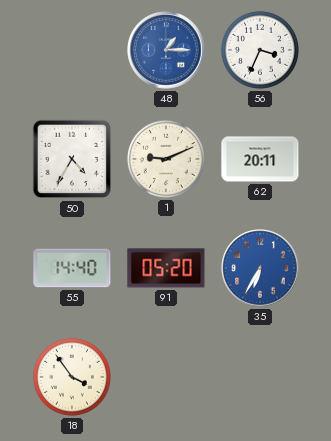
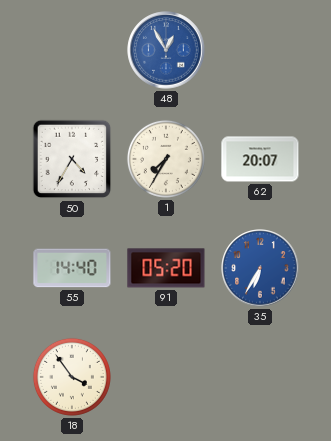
48: 1:15 -> 12:55 (166, 50)
56: 3:34 -> none (260, 50)
1: 9:11 -> 7:35 (166, 159)
62: 20:11 -> 20:07 (260, 159)
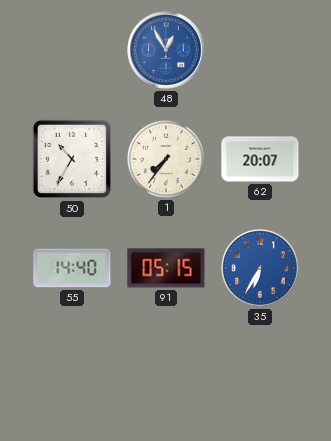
50: 4:35 -> 10:35 (72, 159)
1: 7:35 -> 7:36 (166, 159)
91: 05:20 -> 05:15 (166, 268)
18: 3:54 -> none (72, 377)
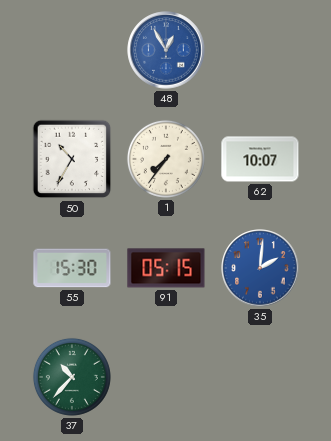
62: 20:07 -> 10:07 (260, 159)
55: 14:40 -> 15:30 (72, 268)
35: 6:35 -> 2:01 (260, 268)
37: none -> 10:37 (72, 377)
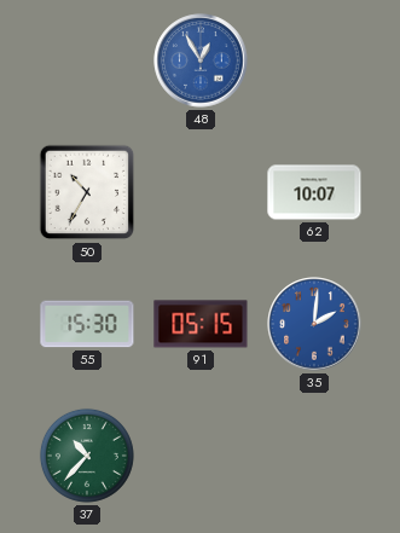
1: 7:36 -> none (166, 159)
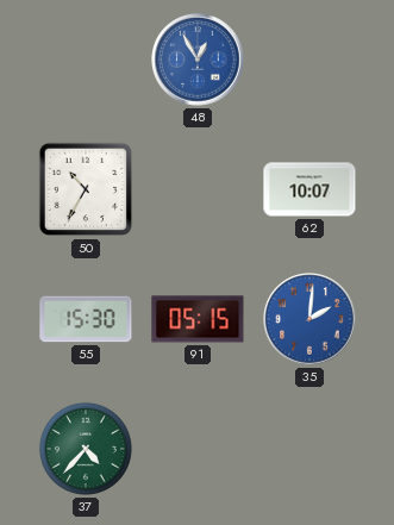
37: 10:37 -> 4:37 (86, 449)
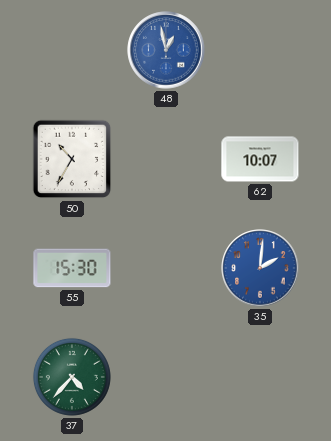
48: 12:55 -> 12:58 (166, 50)
91: 05:15 -> none (198, 319)
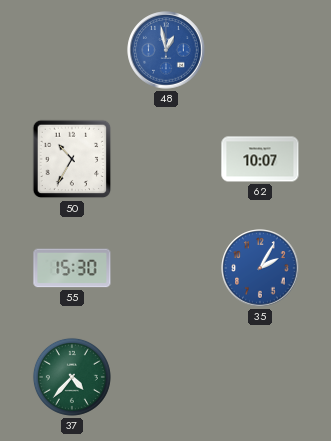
35: 2:01 -> 2:05 (260, 268)
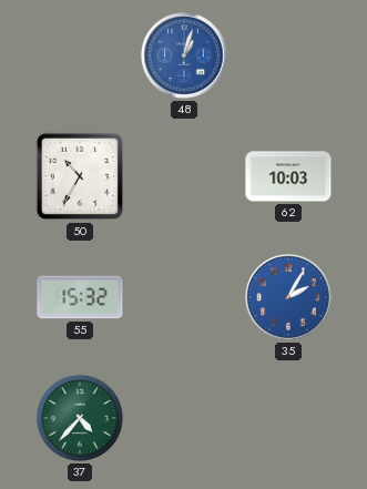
48: 12:58 -> 1:03 (184, 55)
62: 10:07 -> 10:03 (288, 176)
55: 15:30 -> 15:32 (80, 297)
